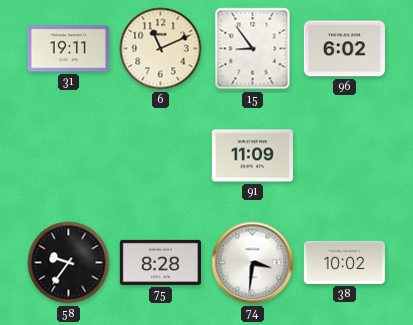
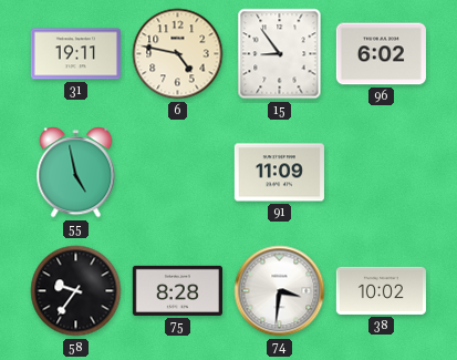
6: 11:11 -> 4:47 (178, 54)
55: none -> 4:58 (76, 173)
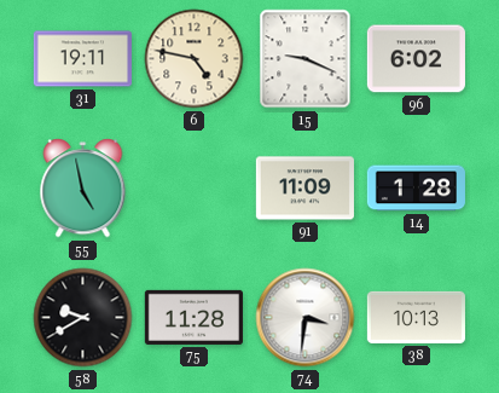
15: 8:54 -> 9:19 (306, 59)
14: none -> 1:28 (416, 189)
58: 9:36 -> 9:40 (83, 318)
75: 8:28 -> 11:28 (193, 317)
38: 10:02 -> 10:13 (416, 317)
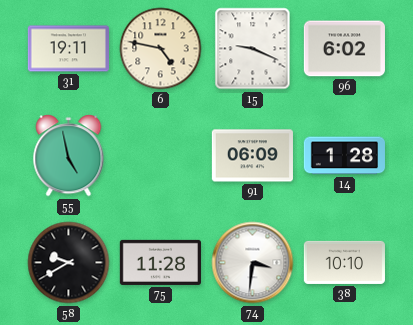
91: 11:09 -> 06:09 (252, 156)
38: 10:13 -> 10:10 (344, 262)
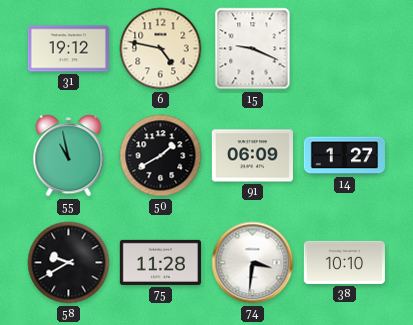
31: 19:11 -> 19:12 (68, 49)
96: 6:02 -> none (344, 49)
55: 4:58 -> 10:58 (69, 156)
50: none -> 1:40 (161, 156)
14: 1:28 -> 1:27 (344, 156)
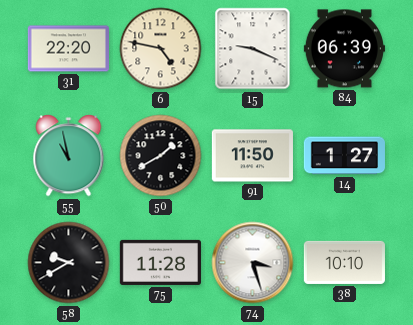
31: 19:12 -> 22:20 (68, 49)
84: none -> 06:39 (344, 49)
91: 06:09 -> 11:50 (252, 156)
74: 3:31 -> 3:27 (253, 263)
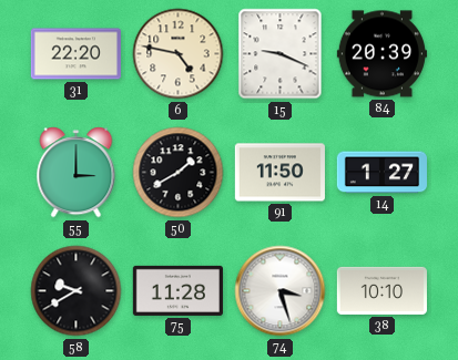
84: 06:39 -> 20:39 (381, 54)
55: 10:58 -> 3:00 (77, 173)
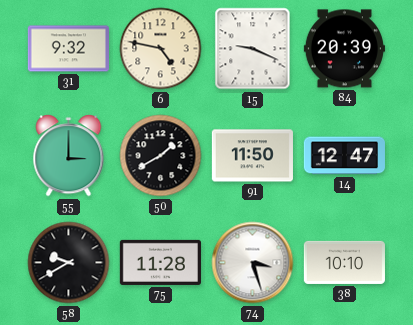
31: 22:20 -> 9:32 (68, 49)
14: 1:27 -> 12:47 (344, 156)
